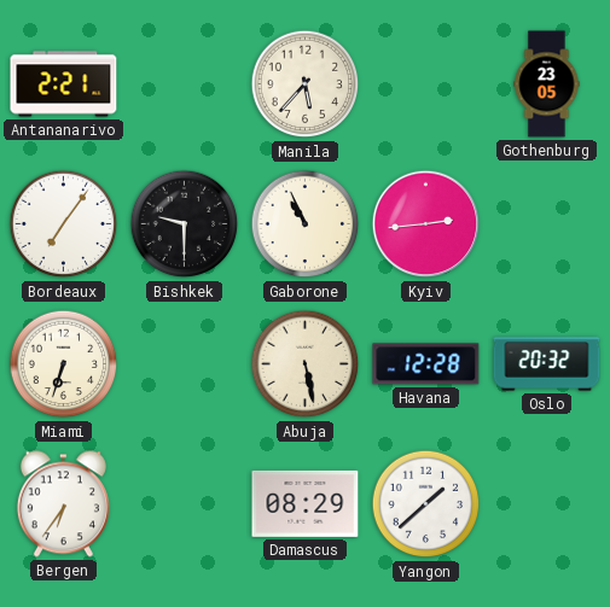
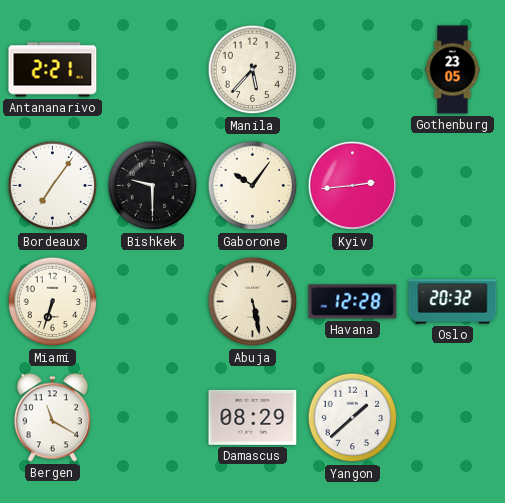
Gaborone: 10:56 -> 10:06 (253, 186)
Bergen: 6:36 -> 11:20 (52, 418)
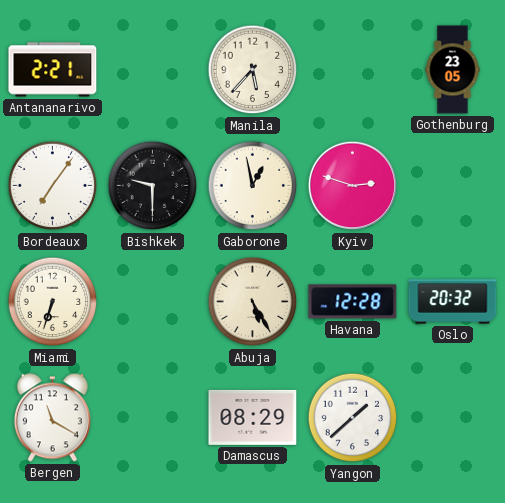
Gaborone: 10:06 -> 12:58 (253, 186)
Kyiv: 2:44 -> 2:48 (353, 186)
Abuja: 5:28 -> 5:25 (253, 302)
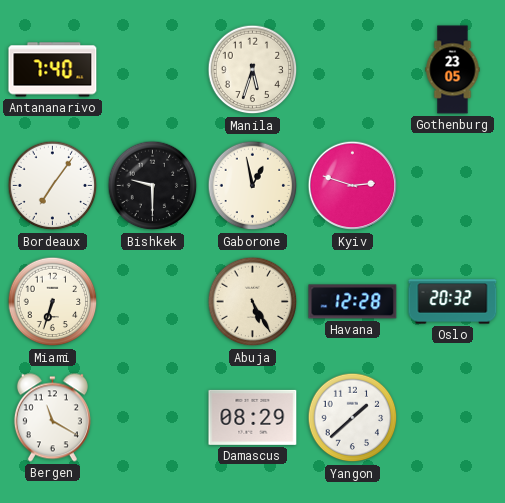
Antananarivo: 2:21 -> 7:40 (53, 70)
Manila: 5:37 -> 5:33 (253, 70)
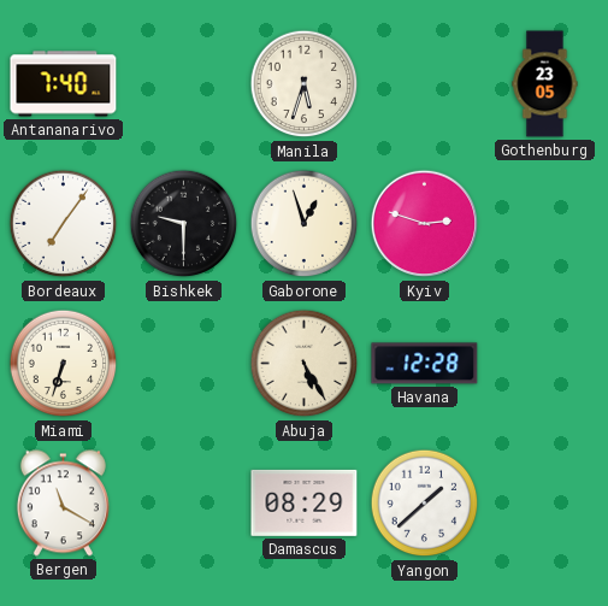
Gaborone: 12:58 -> 12:57 (305, 224)
Oslo: 20:32 -> none (453, 302)
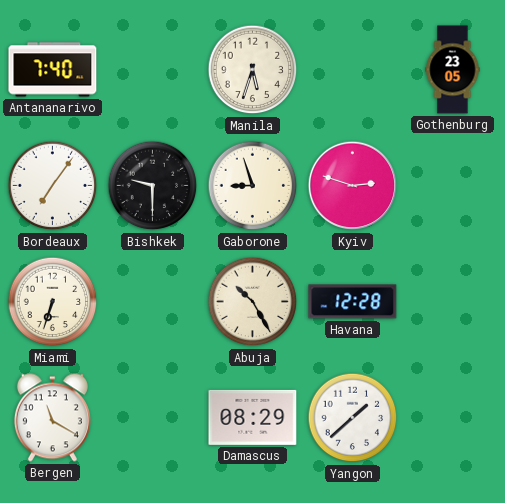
Gaborone: 12:57 -> 8:57 (253, 186)
Abuja: 5:25 -> 10:25 (253, 302)
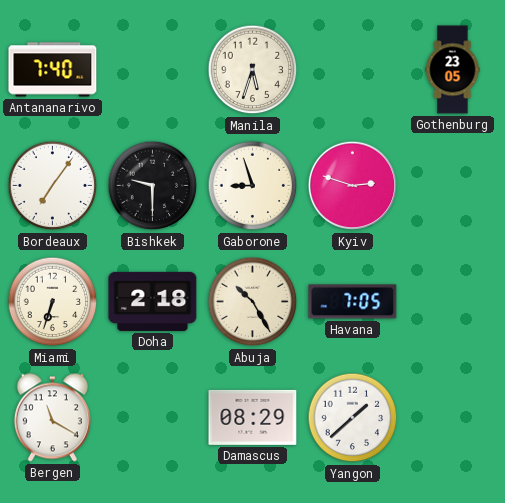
Doha: none -> 2:18 (153, 301)
Havana: 12:28 -> 7:05 (353, 302)
